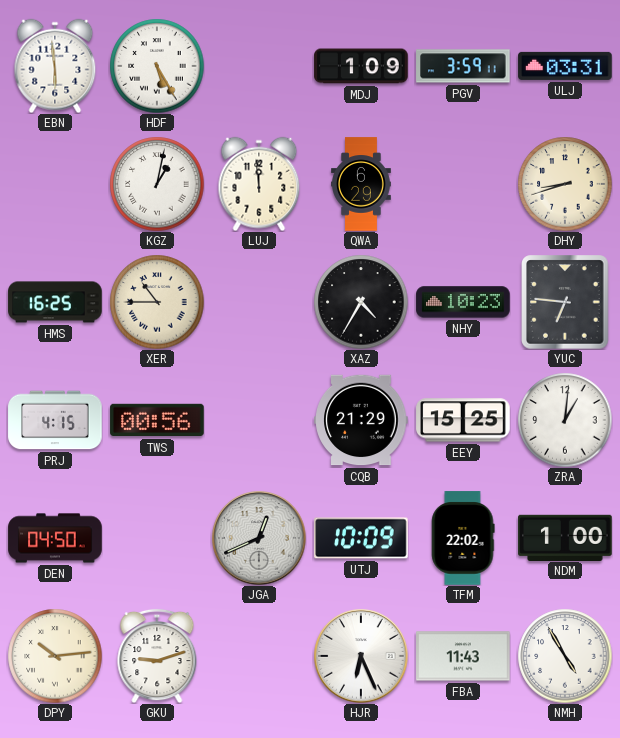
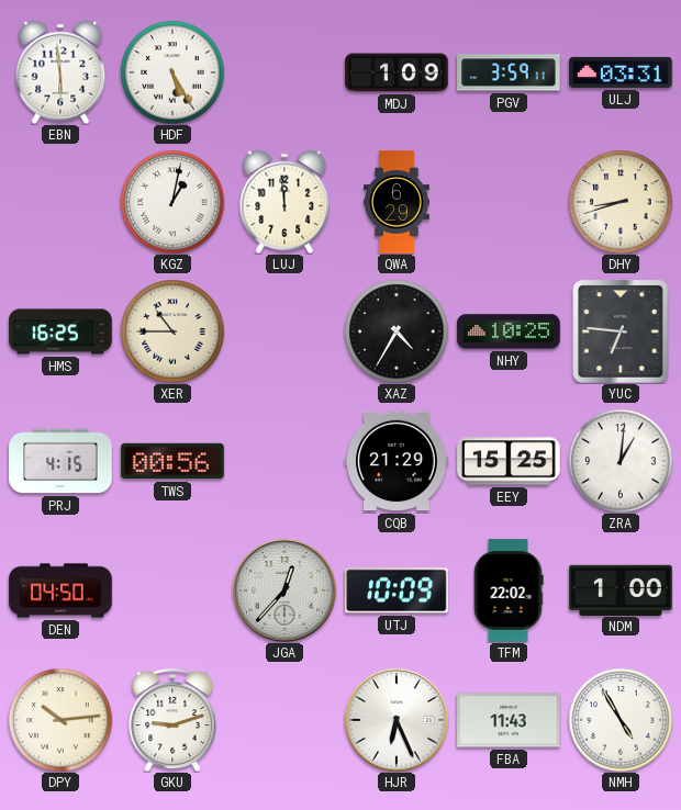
NHY: 10:23 -> 10:25 (509, 331)
JGA: 12:41 -> 12:37 (284, 590)
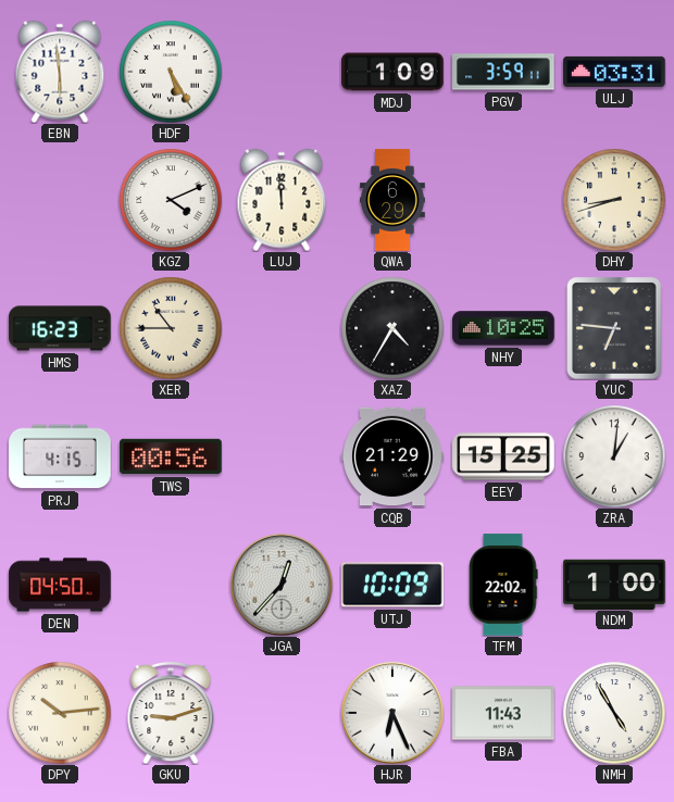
KGZ: 1:02 -> 4:11 (171, 200)
HMS: 16:25 -> 16:23 (60, 328)
